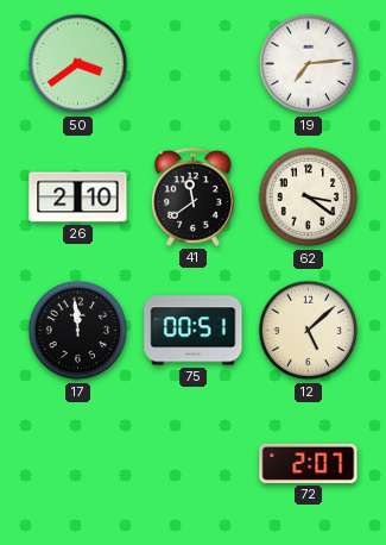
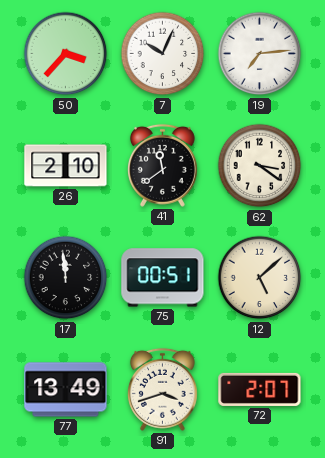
50: 3:39 -> 3:37 (66, 54)
7: none -> 10:04 (163, 54)
77: none -> 13:49 (66, 390)
91: none -> 3:42 (162, 389)
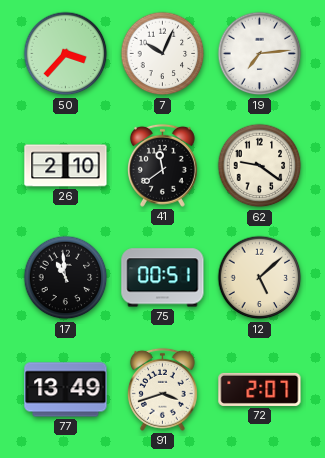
62: 3:21 -> 9:21 (260, 166)
17: 11:59 -> 10:59 (66, 278)
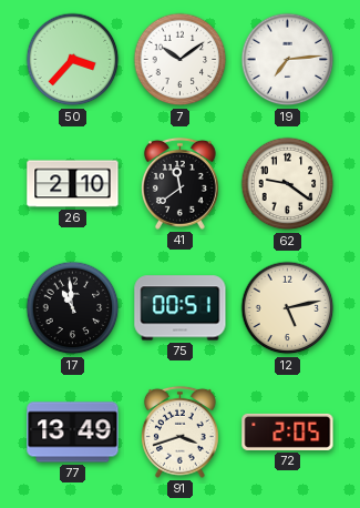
7: 10:04 -> 10:09 (181, 60)
12: 5:08 -> 5:13 (288, 308)
72: 2:07 -> 2:05 (288, 431)
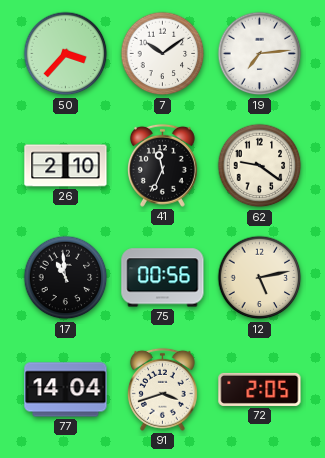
41: 11:39 -> 11:34 (162, 165)
75: 00:51 -> 00:56 (163, 278)
77: 13:49 -> 14:04 (66, 390)
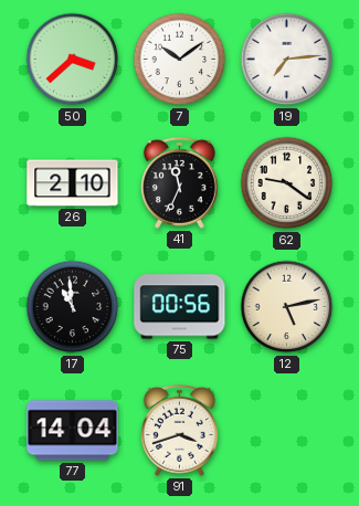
50: 3:37 -> 3:38 (73, 60)
72: 2:05 -> none (260, 389)
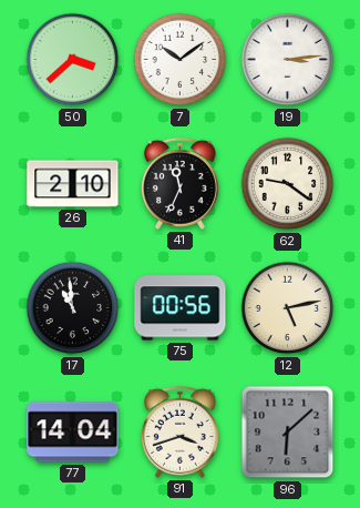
19: 7:14 -> 3:14 (288, 60)
96: none -> 6:08 (288, 433)
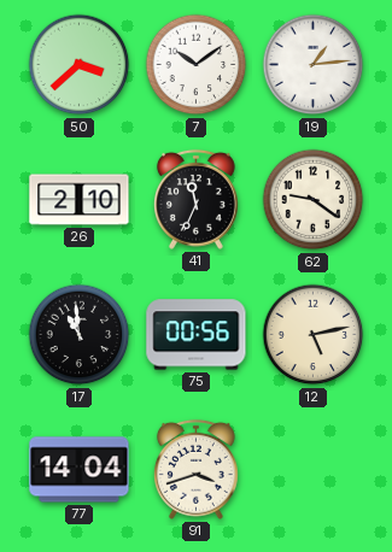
19: 3:14 -> 1:14 (314, 65)
96: 6:08 -> none (288, 433)
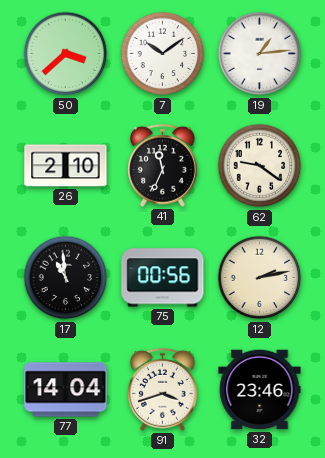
12: 5:13 -> 2:13 (260, 278)
32: none -> 23:46 (260, 390)
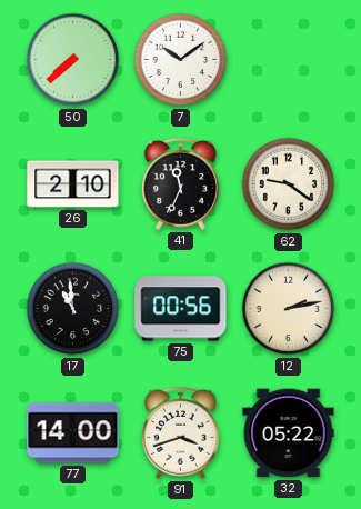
50: 3:38 -> 7:38 (73, 60)
19: 1:14 -> none (260, 54)
77: 14:04 -> 14:00 (73, 433)
32: 23:46 -> 05:22 (289, 433)
